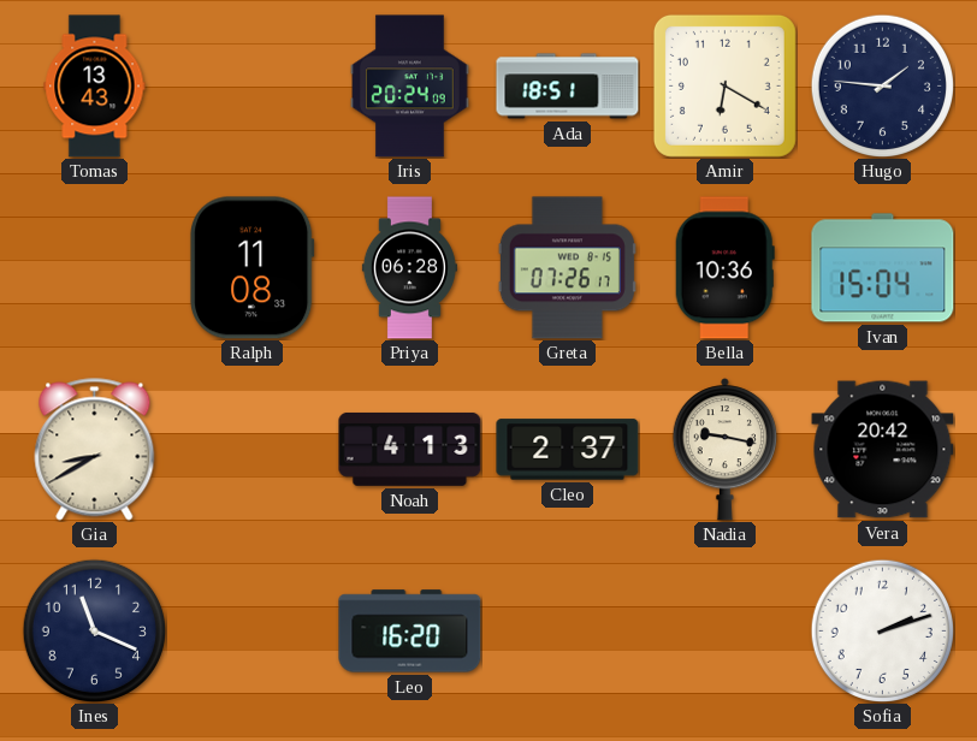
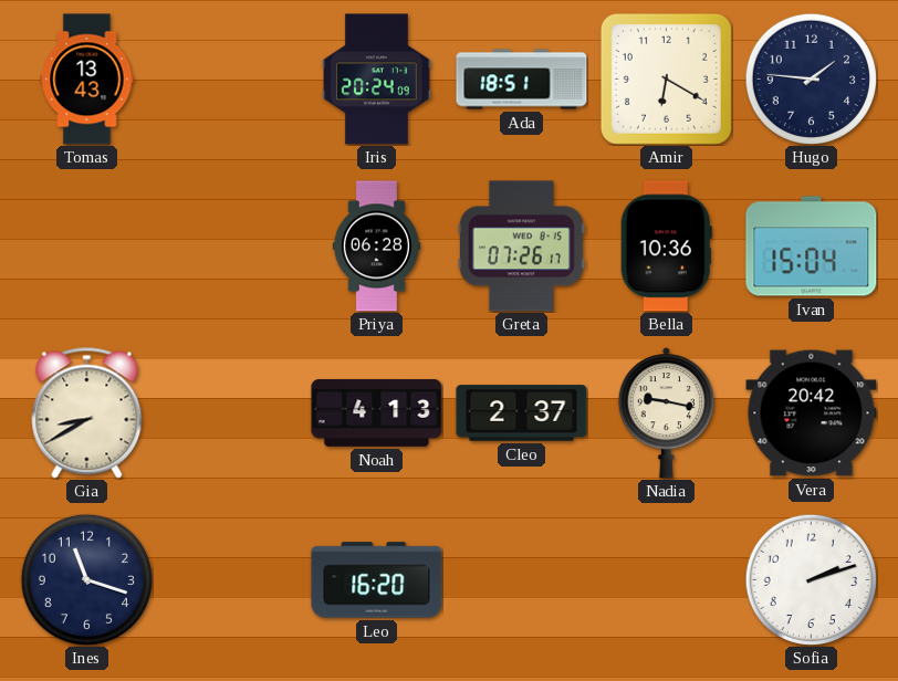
Ralph: 11:08 -> none (253, 268)
Ines: 11:19 -> 11:18 (86, 579)
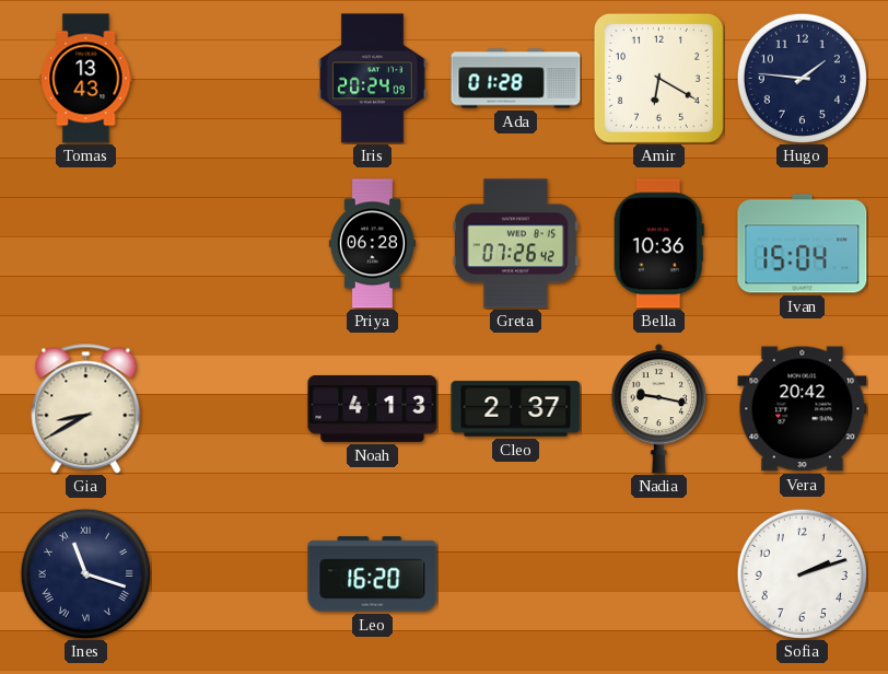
Ada: 18:51 -> 01:28 (516, 79)
Greta: 07:26:17 -> 07:26:42 (515, 244)
Ines numerals: Arabic -> Roman (85, 573)
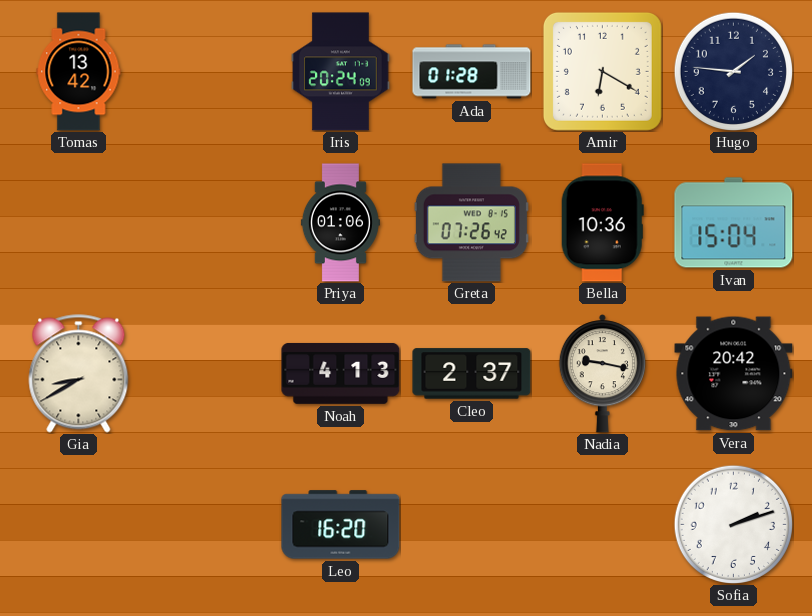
Tomas: 13:43 -> 13:42 (79, 72)
Priya: 06:28 -> 01:06 (340, 223)
Ines: 11:18 -> none (85, 573)
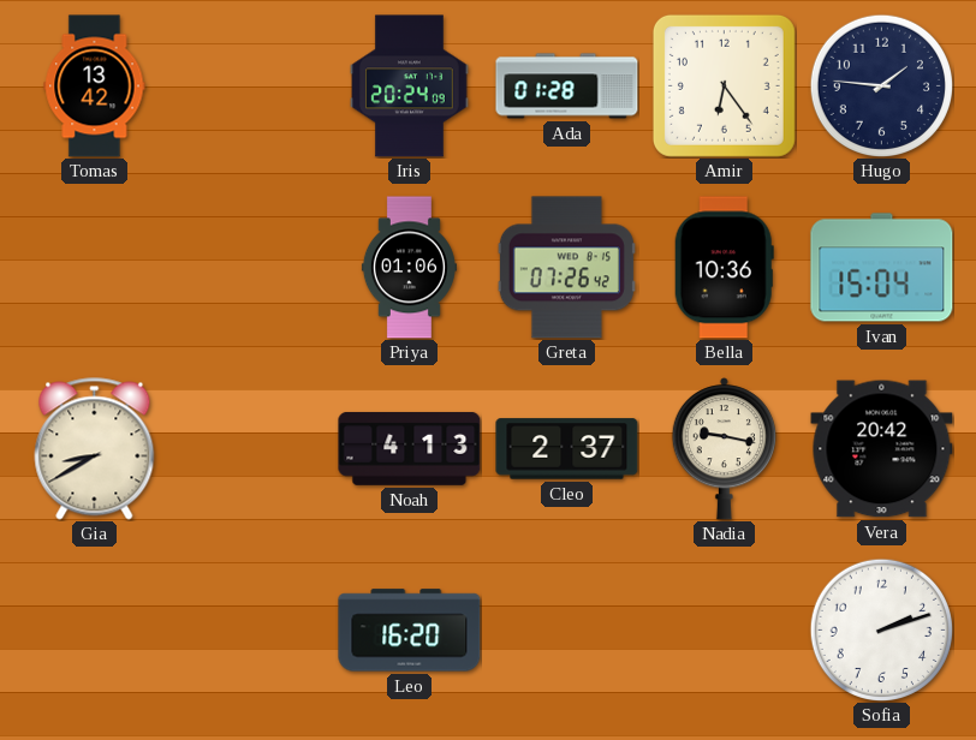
Amir: 6:20 -> 6:24 (724, 85)
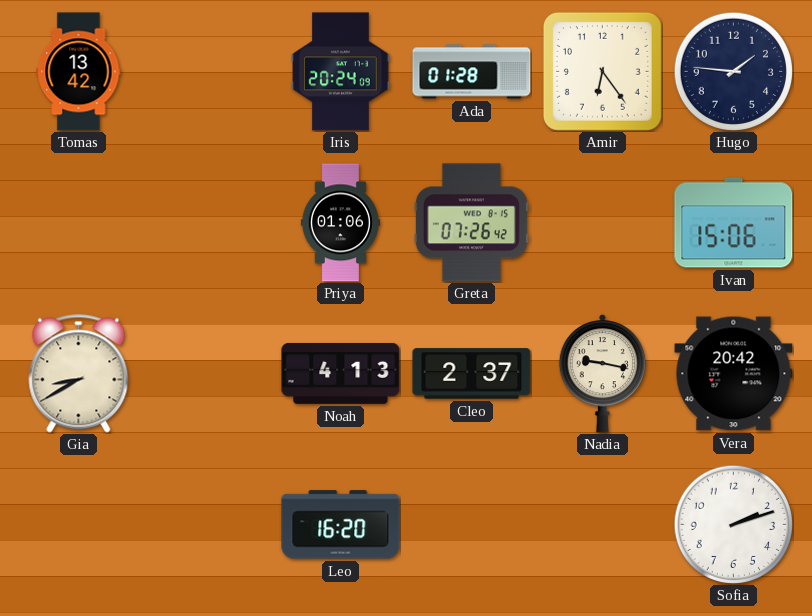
Bella: 10:36 -> none (724, 268)
Ivan: 15:04 -> 15:06 (734, 223)
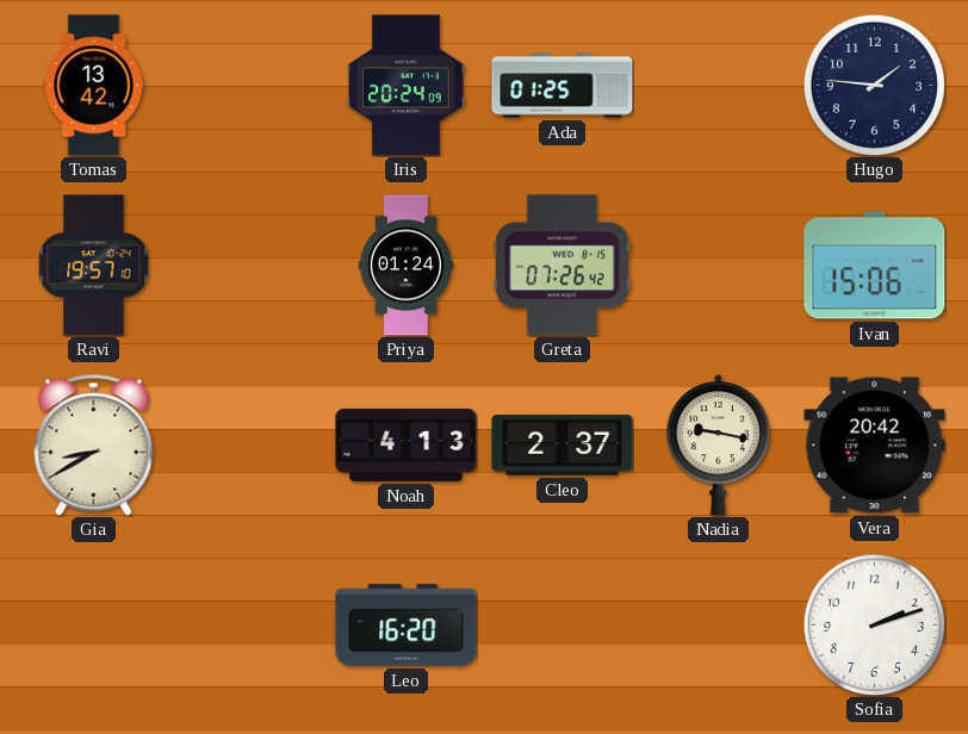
Ada: 01:28 -> 01:25 (563, 86)
Amir: 6:24 -> none (602, 71)
Ravi: none -> 19:57 (94, 266)
Priya: 01:06 -> 01:24 (405, 266)
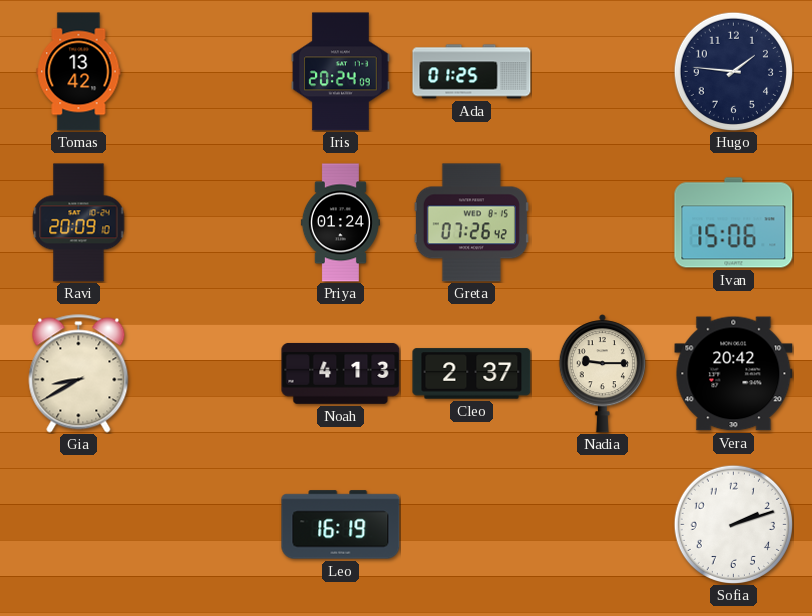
Ravi: 19:57 -> 20:09 (79, 223)
Nadia: 9:17 -> 9:15 (602, 374)
Leo: 16:20 -> 16:19 (341, 525)
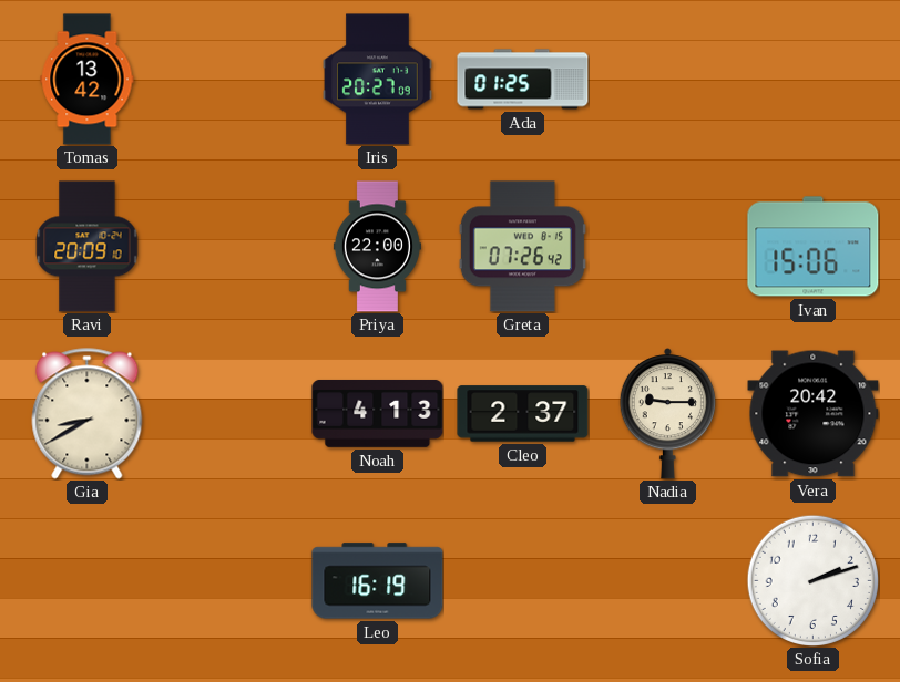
Iris: 20:24 -> 20:27 (378, 80)
Hugo: 1:46 -> none (733, 71)
Priya: 01:24 -> 22:00 (377, 247)
